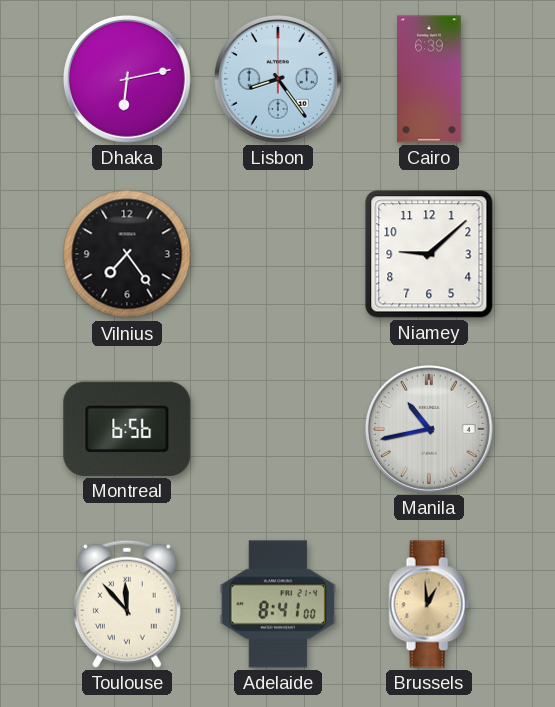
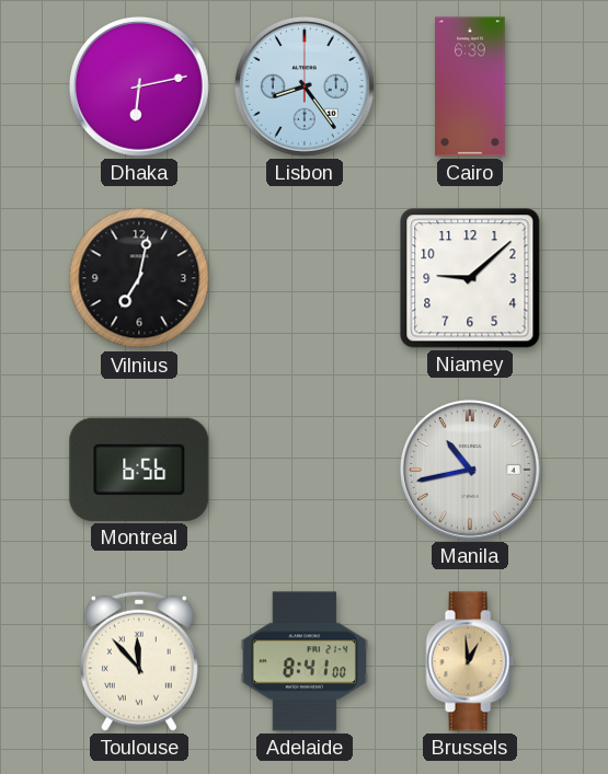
Vilnius: 7:24 -> 7:02 (139, 278)
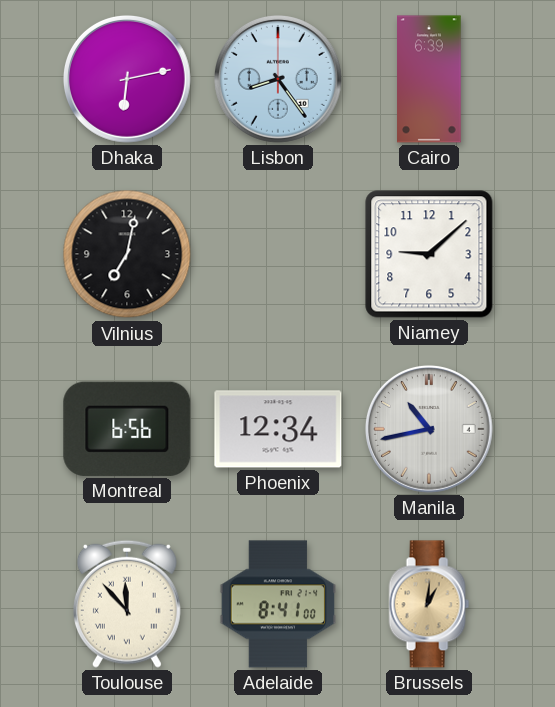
Phoenix: none -> 12:34 (278, 429)
Brussels: 12:59 -> 1:01 (429, 604)
